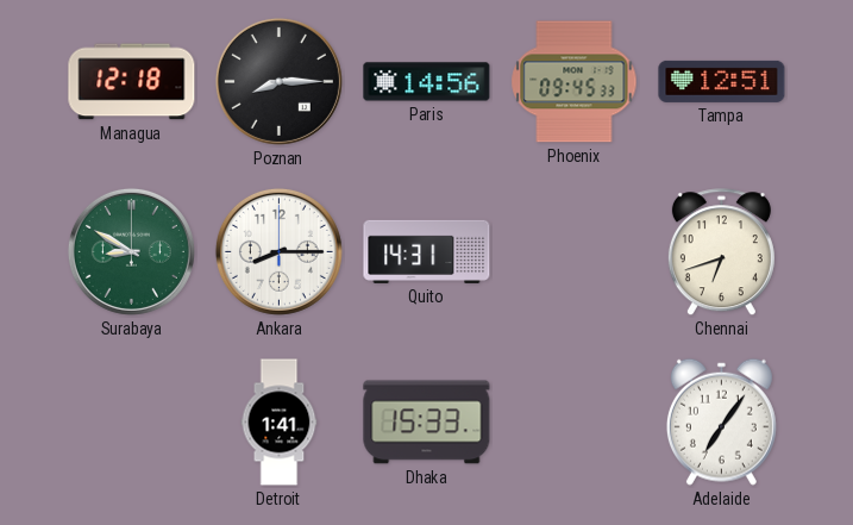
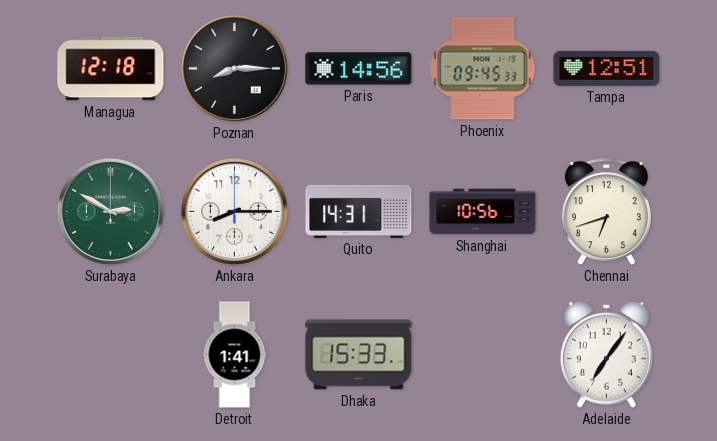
Surabaya: 8:50 -> 2:50 (110, 211)
Shanghai: none -> 10:56 (483, 212)
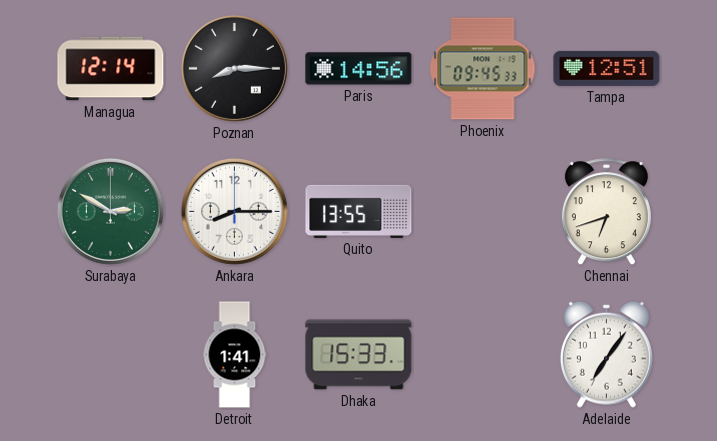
Managua: 12:18 -> 12:14 (111, 69)
Quito: 14:31 -> 13:55 (359, 211)
Shanghai: 10:56 -> none (483, 212)
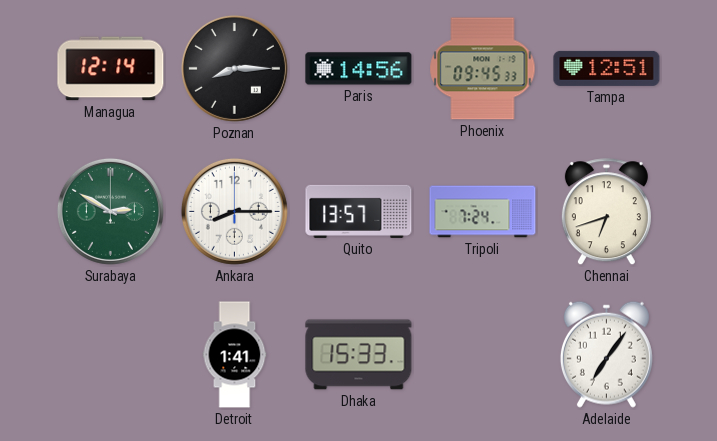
Quito: 13:55 -> 13:57 (359, 211)
Tripoli: none -> 7:24 (483, 212)
